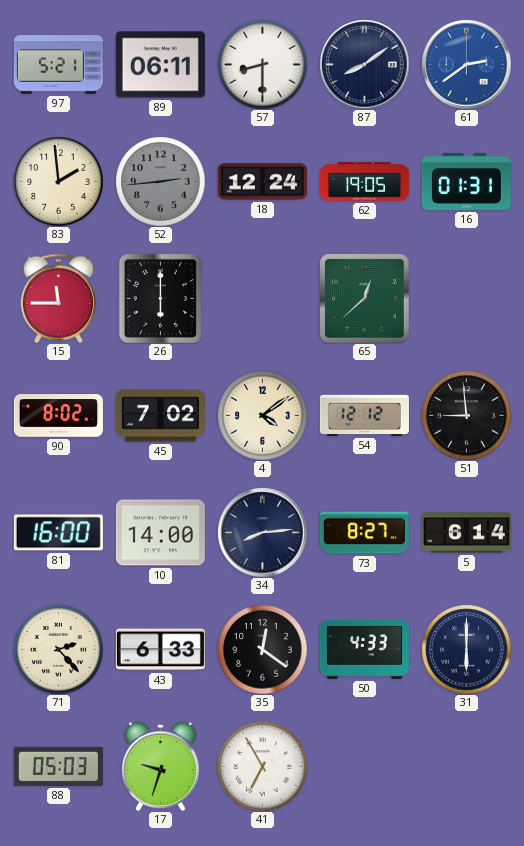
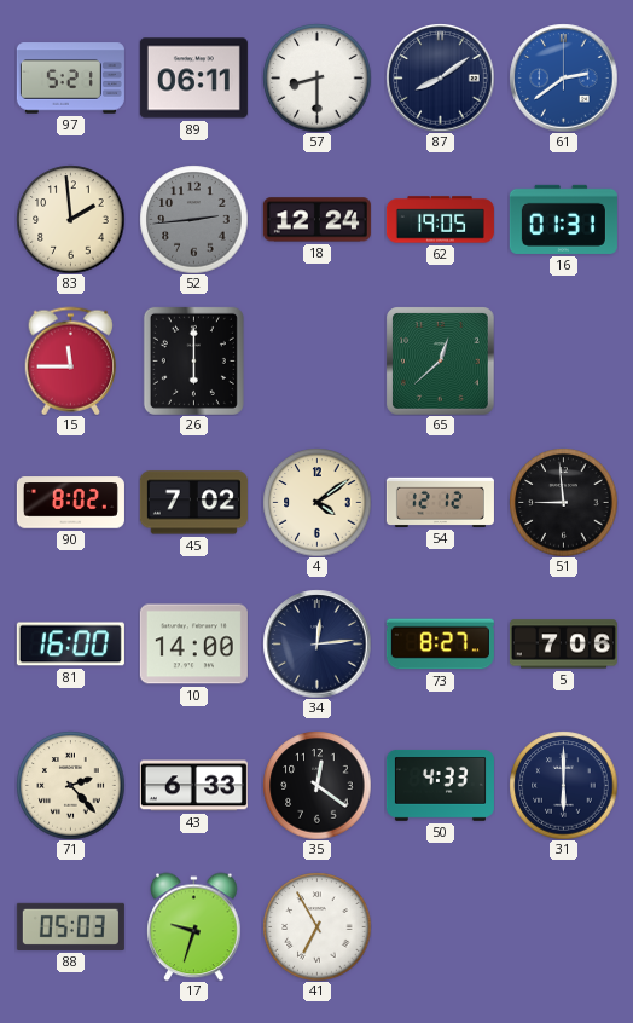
34: 8:14 -> 12:14 (316, 643)
5: 6:14 -> 7:06 (563, 645)
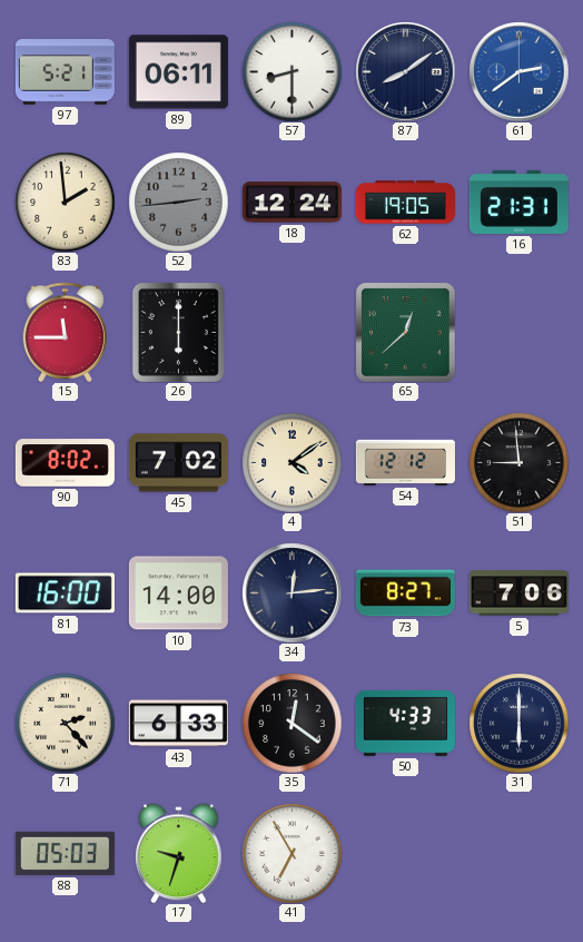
16: 01:31 -> 21:31 (518, 202)
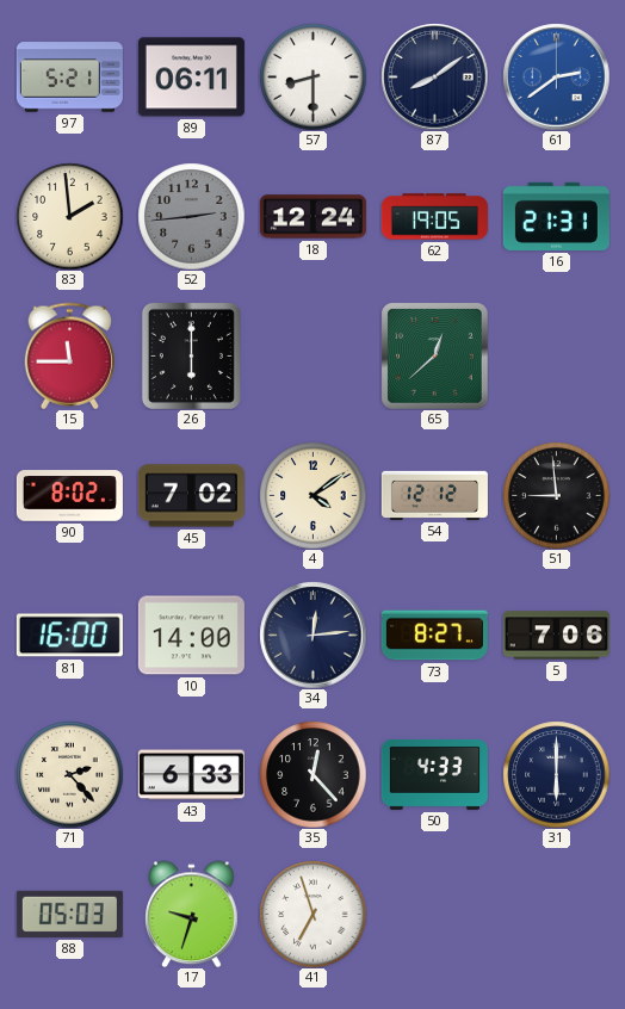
35: 12:21 -> 12:23 (312, 774)
41: 6:55 -> 6:57 (312, 914)
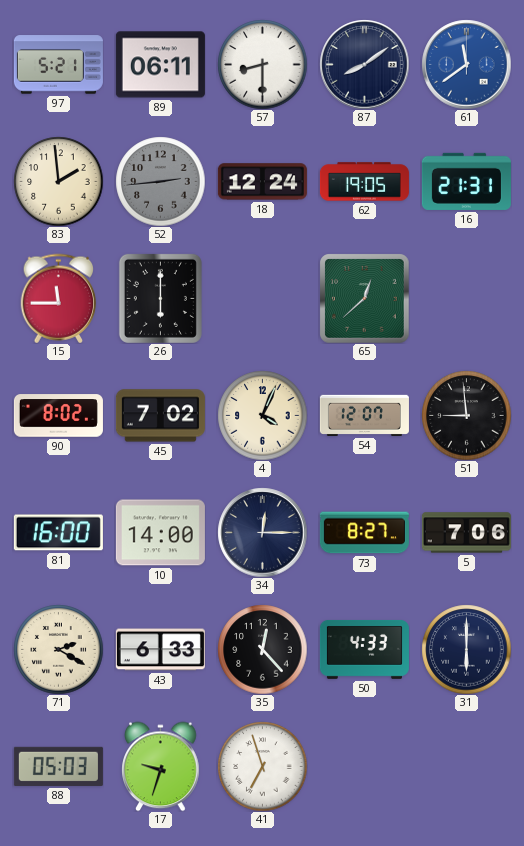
61: 2:39 -> 11:39 (466, 64)
4: 4:09 -> 4:04 (262, 415)
54: 12:12 -> 12:07 (364, 415)
34: 12:14 -> 12:15 (262, 532)
71: 2:23 -> 2:20 (58, 649)
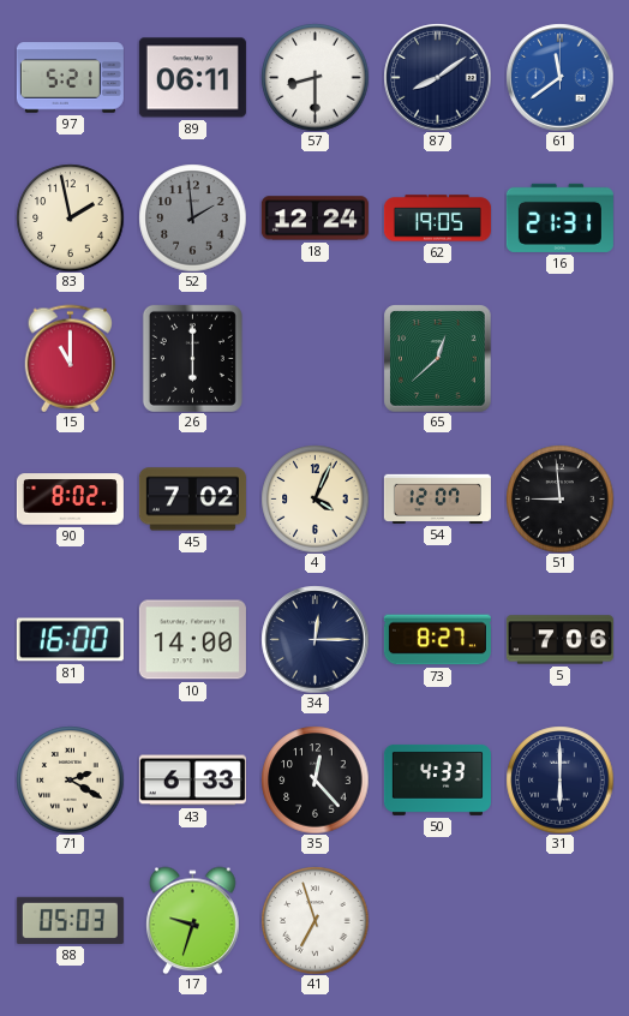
83: 1:59 -> 1:58 (70, 217)
52: 2:44 -> 1:59 (192, 217)
15: 11:45 -> 11:00 (71, 358)
